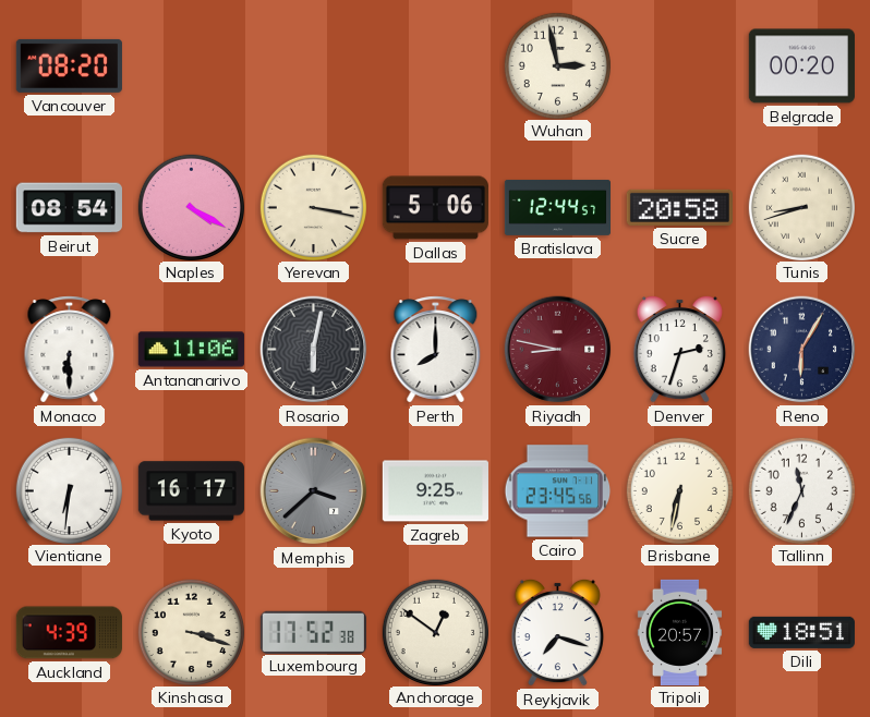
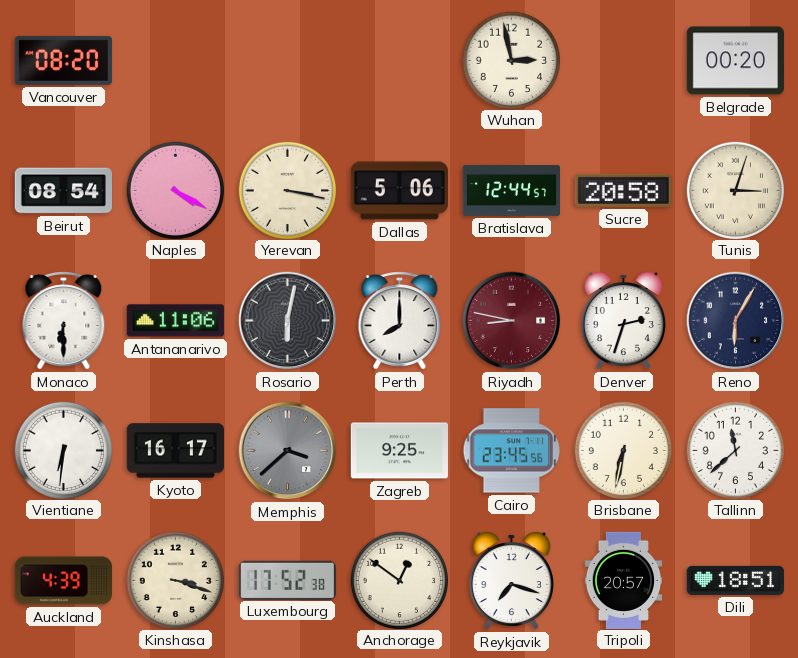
Tunis: 8:42 -> 3:03 (735, 190)
Tallinn: 11:34 -> 11:38 (735, 450)
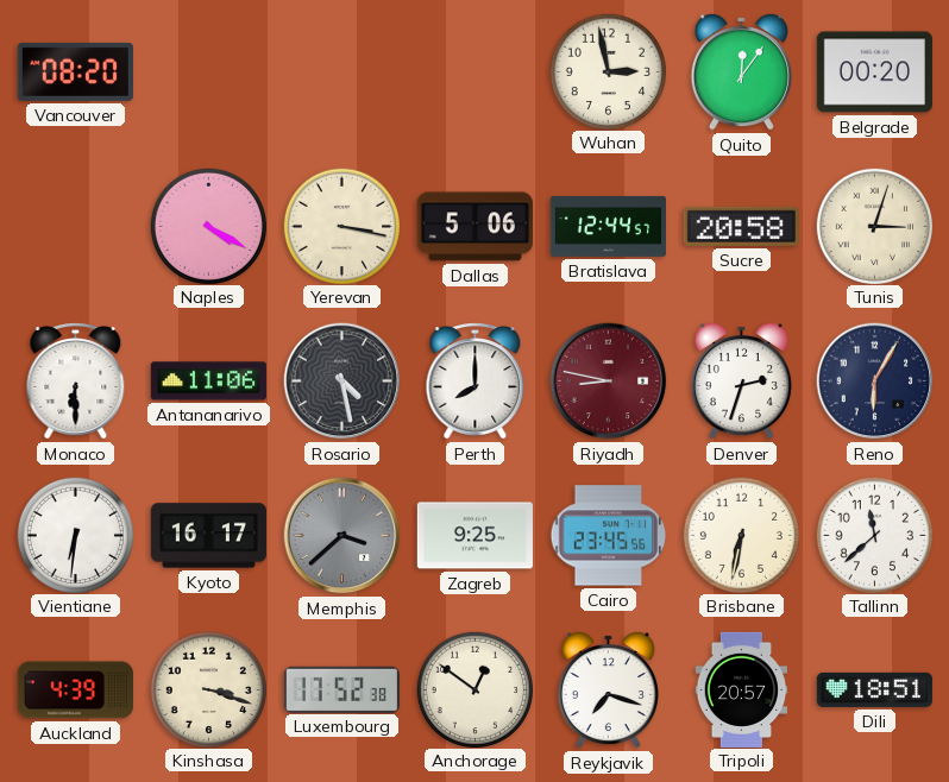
Quito: none -> 12:06 (741, 71)
Beirut: 08:54 -> none (63, 191)
Rosario: 6:02 -> 4:28 (342, 381)
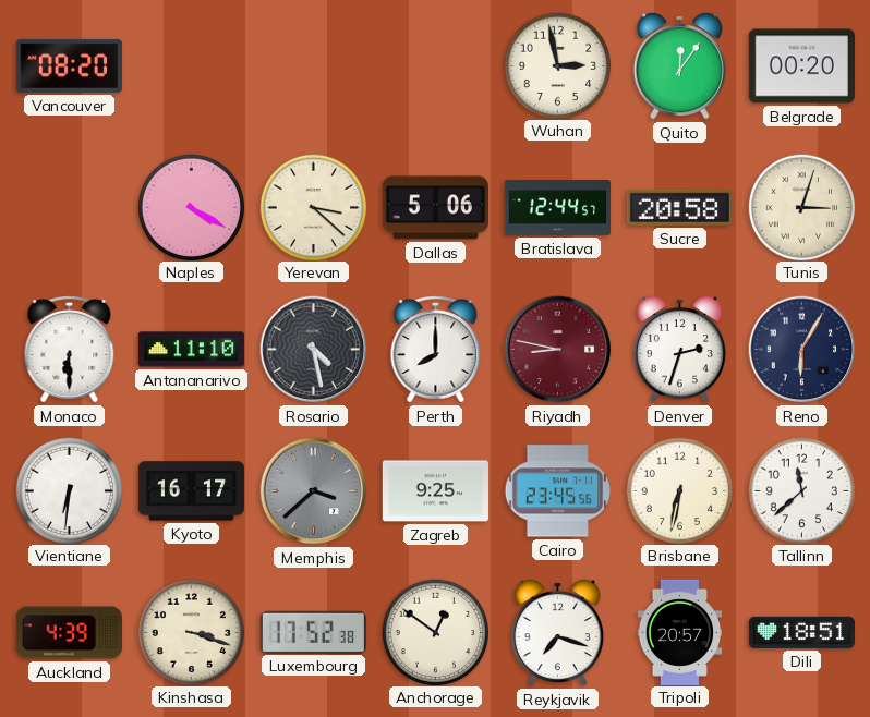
Yerevan: 3:17 -> 3:22 (313, 207)
Antananarivo: 11:06 -> 11:10 (191, 350)
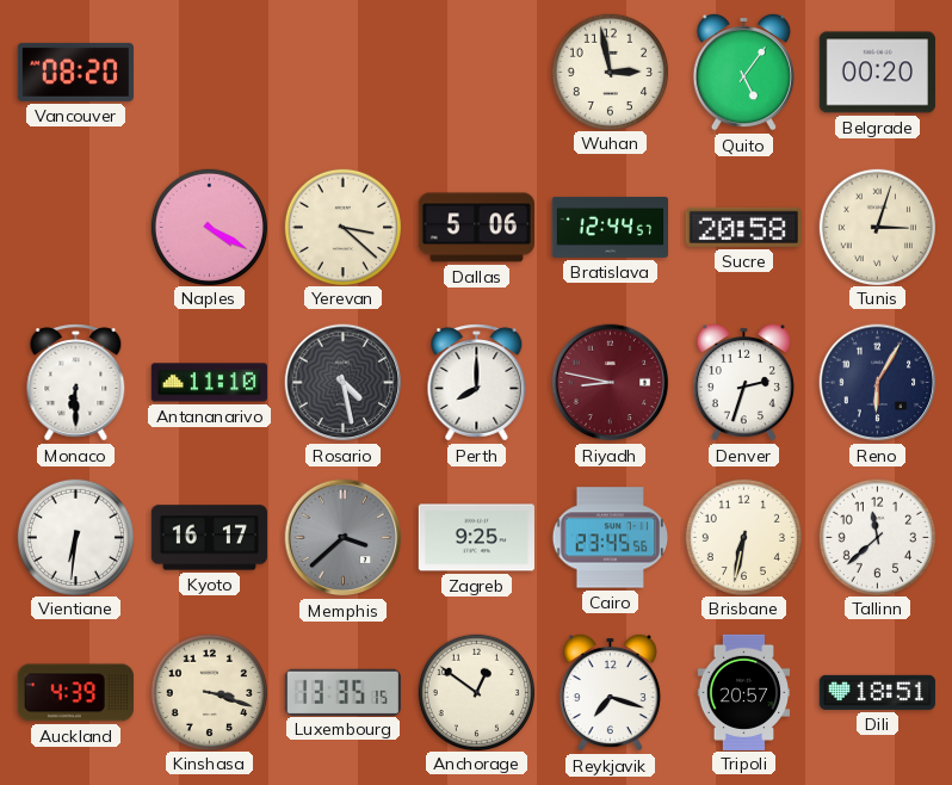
Quito: 12:06 -> 5:06 (743, 72)
Luxembourg: 17:52 -> 13:35 (342, 692)
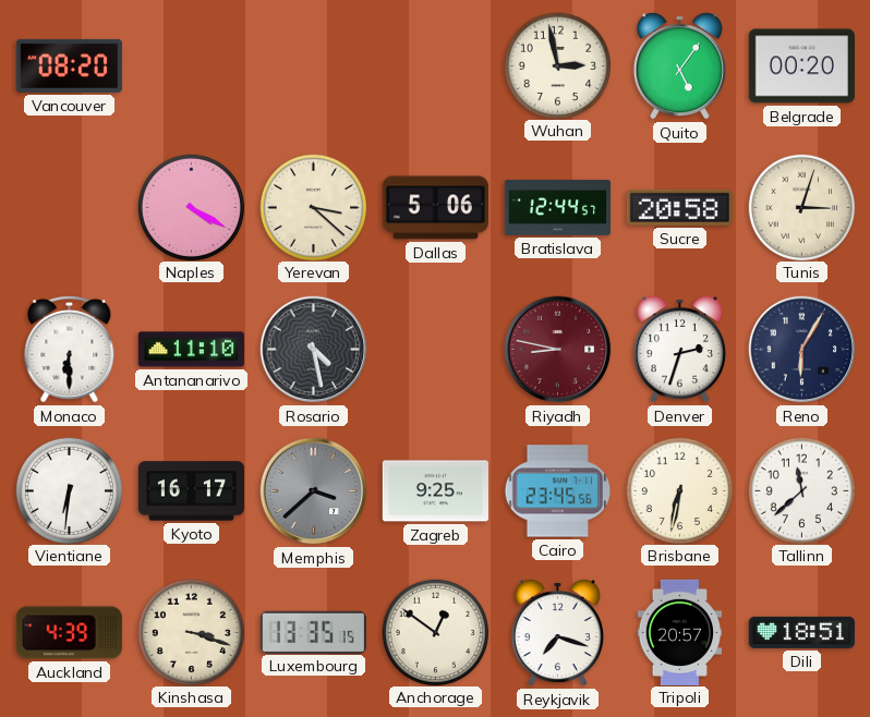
Perth: 8:00 -> none (477, 383)
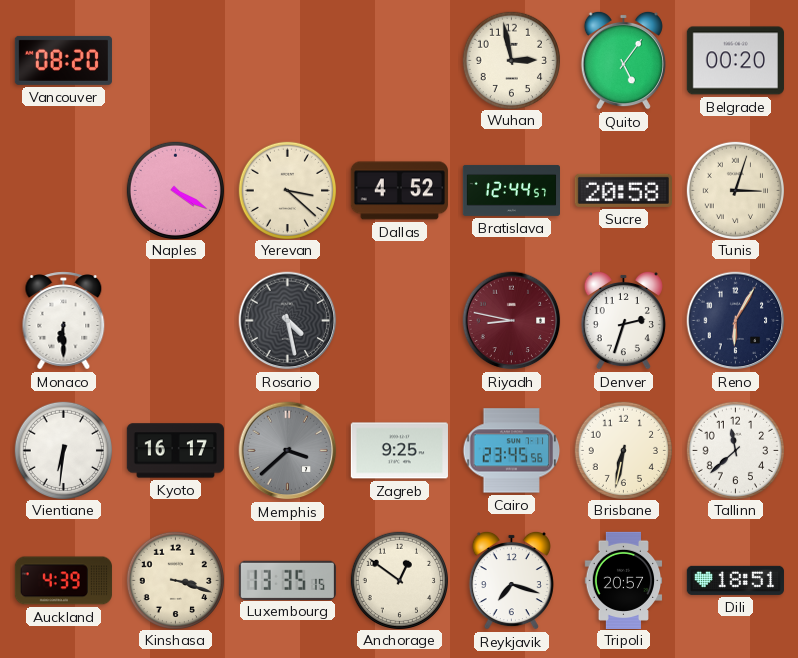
Dallas: 5:06 -> 4:52 (399, 191)
Antananarivo: 11:10 -> none (191, 350)
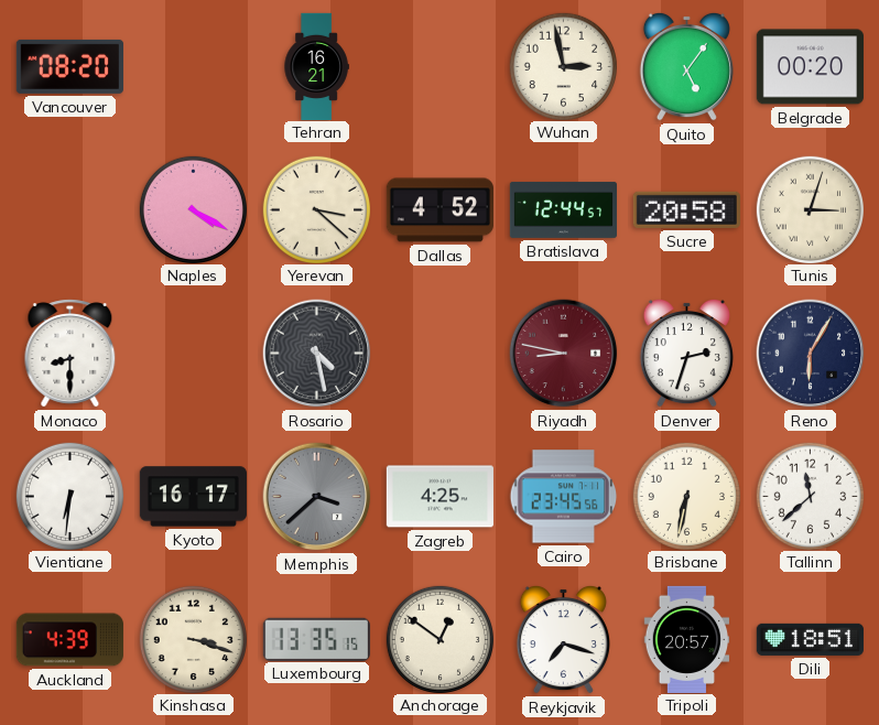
Tehran: none -> 16:21 (316, 66)
Monaco: 6:30 -> 8:30 (70, 354)
Zagreb: 9:25 -> 4:25 (439, 497)
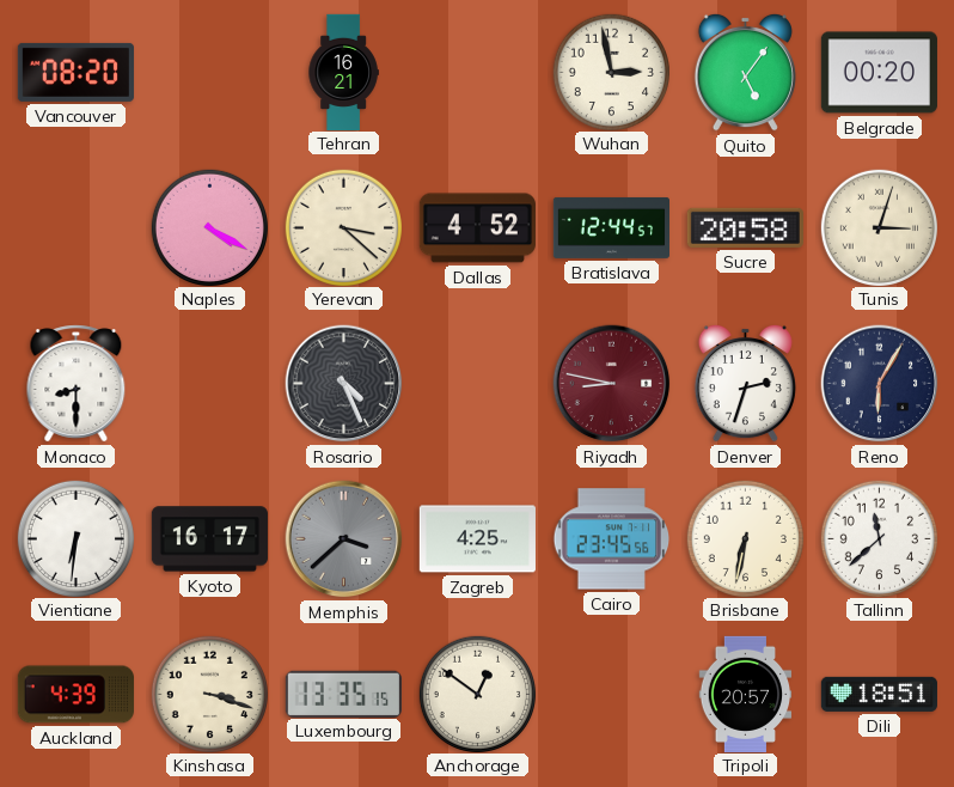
Rosario: 4:28 -> 4:26 (344, 384)
Reykjavik: 7:18 -> none (563, 639)
